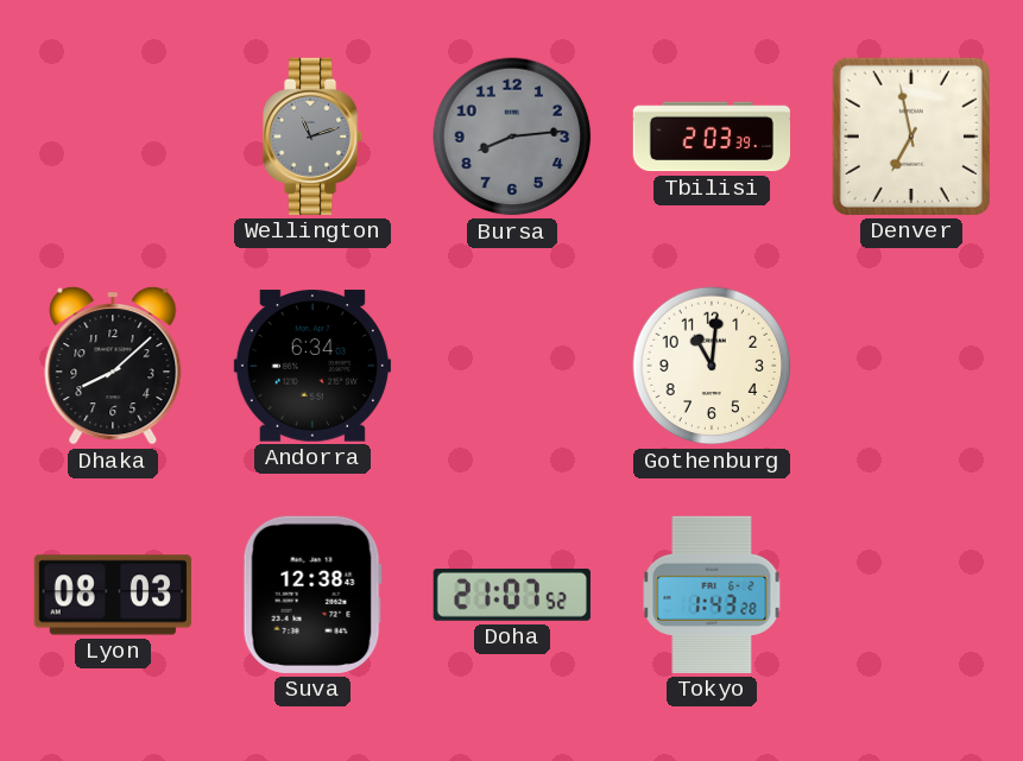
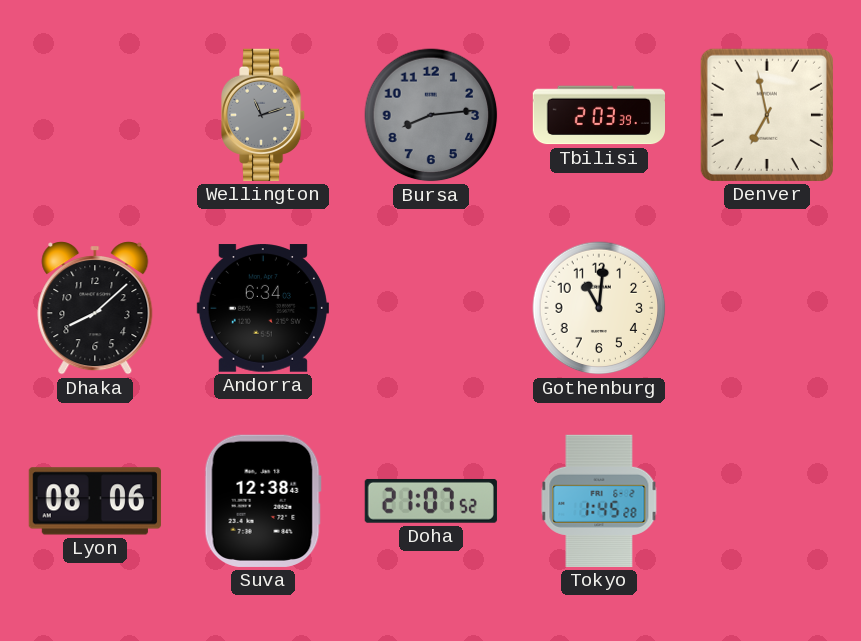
Lyon: 08:03 -> 08:06 (95, 501)
Tokyo: 1:43 -> 1:45 (599, 501)
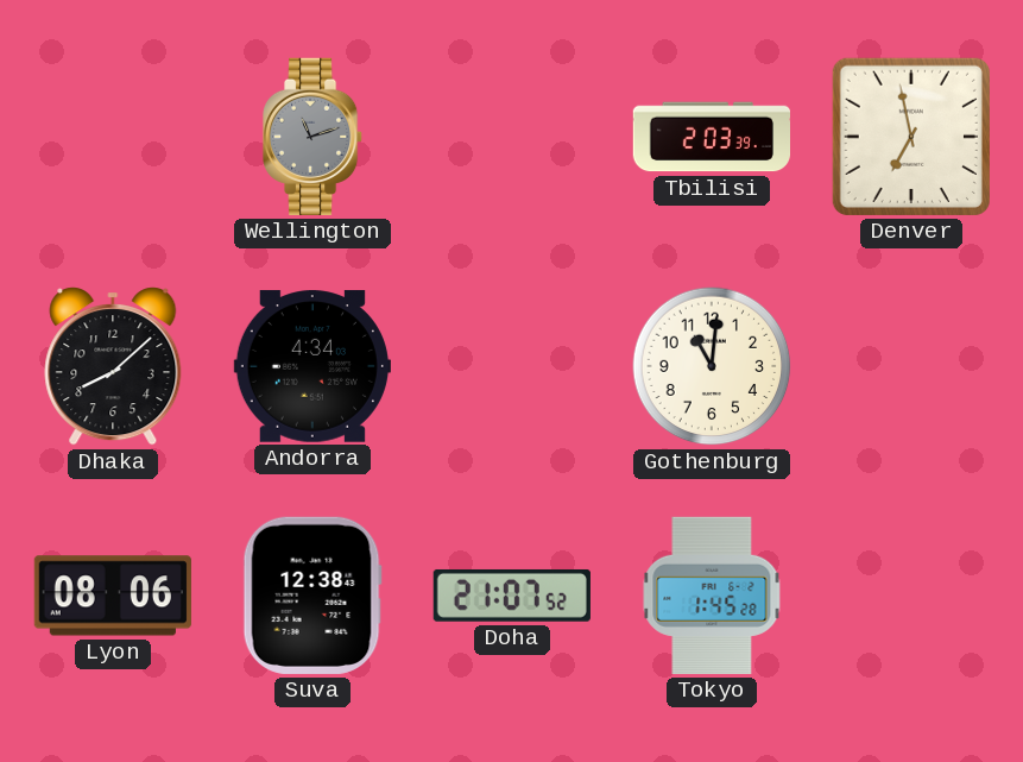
Bursa: 8:14 -> none (431, 115)
Andorra: 6:34 -> 4:34 (312, 366)
